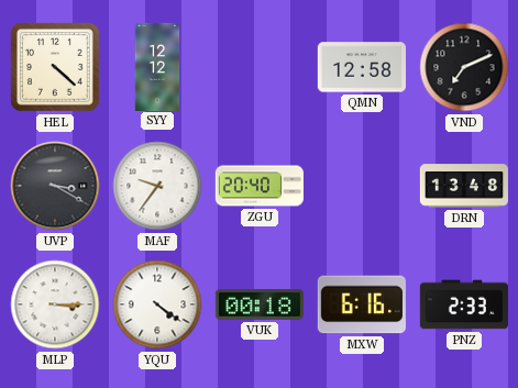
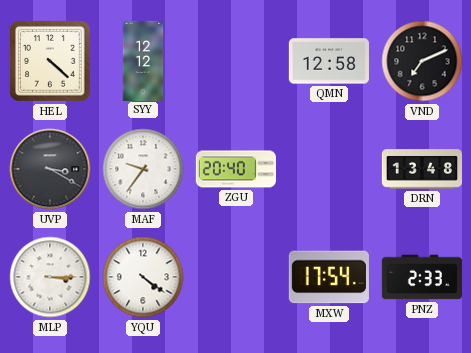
VUK: 00:18 -> none (260, 304)
MXW: 6:16 -> 17:54 (329, 277)
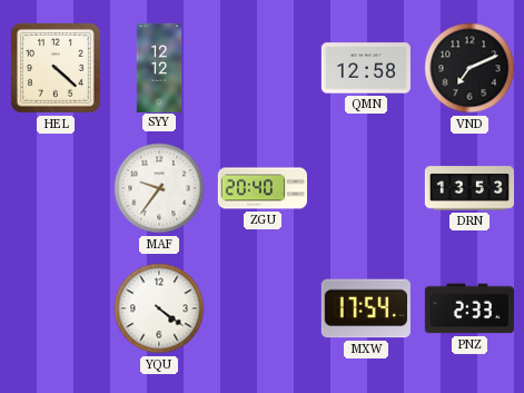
UVP: 3:20 -> none (50, 169)
DRN: 13:48 -> 13:53 (468, 188)
MLP: 3:15 -> none (50, 277)
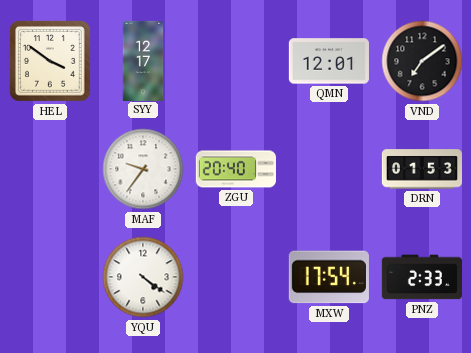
HEL: 4:22 -> 3:51 (51, 62)
SYY: 12:12 -> 12:17 (143, 60)
QMN: 12:58 -> 12:01 (329, 61)
VND: 7:11 -> 7:09 (422, 61)
DRN: 13:53 -> 01:53 (421, 169)
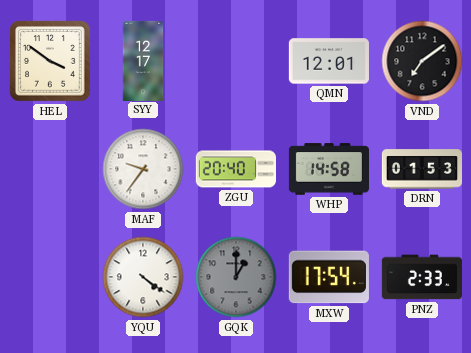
WHP: none -> 14:58 (328, 169)
GQK: none -> 1:00 (236, 277)
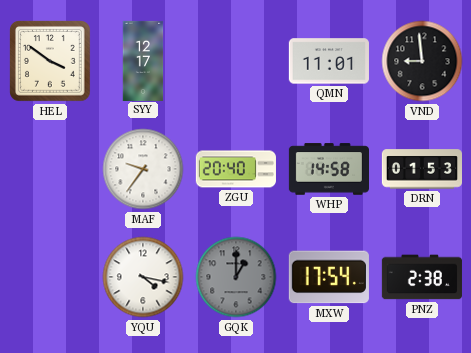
QMN: 12:01 -> 11:01 (329, 61)
VND: 7:09 -> 8:59 (422, 61)
YQU: 4:21 -> 4:17 (143, 277)
PNZ: 2:33 -> 2:38 (422, 277)
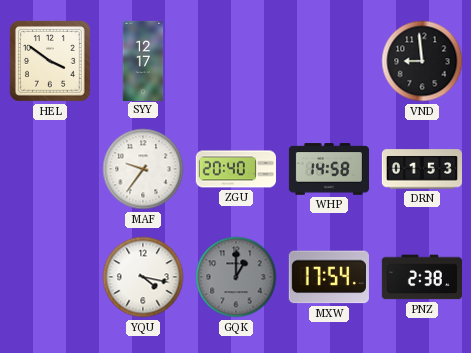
QMN: 11:01 -> none (329, 61)
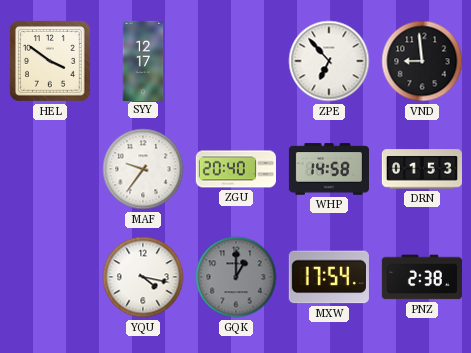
ZPE: none -> 6:53 (329, 61)
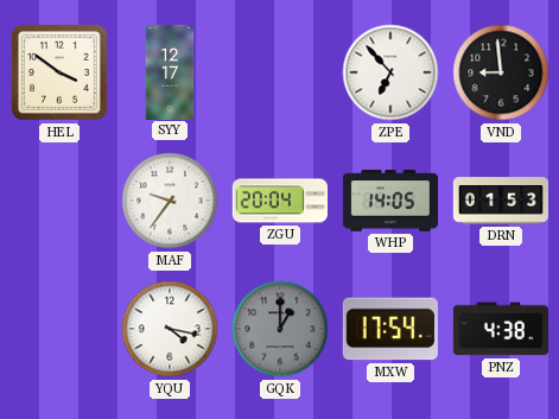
ZGU: 20:40 -> 20:04 (279, 201)
WHP: 14:58 -> 14:05 (389, 201)
PNZ: 2:38 -> 4:38 (501, 329)
